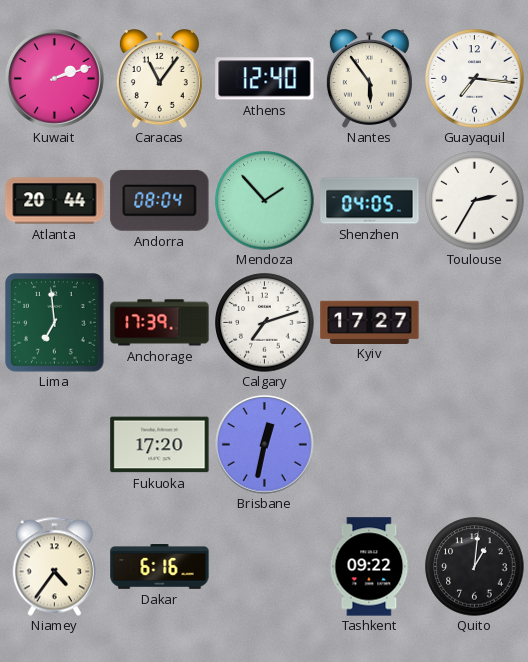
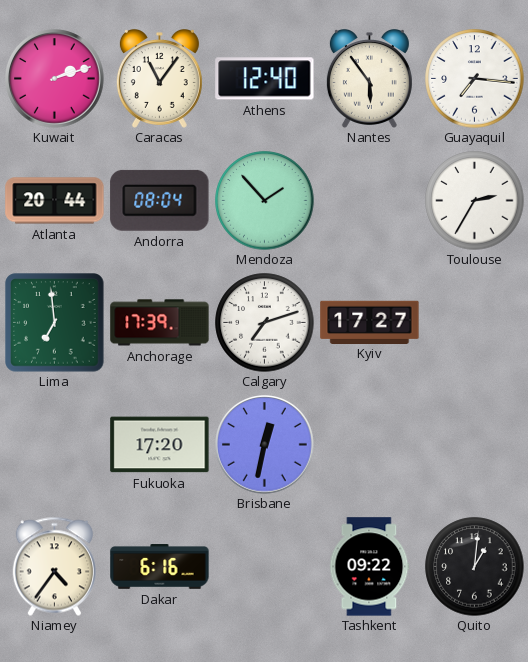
Shenzhen: 04:05 -> none (370, 201)
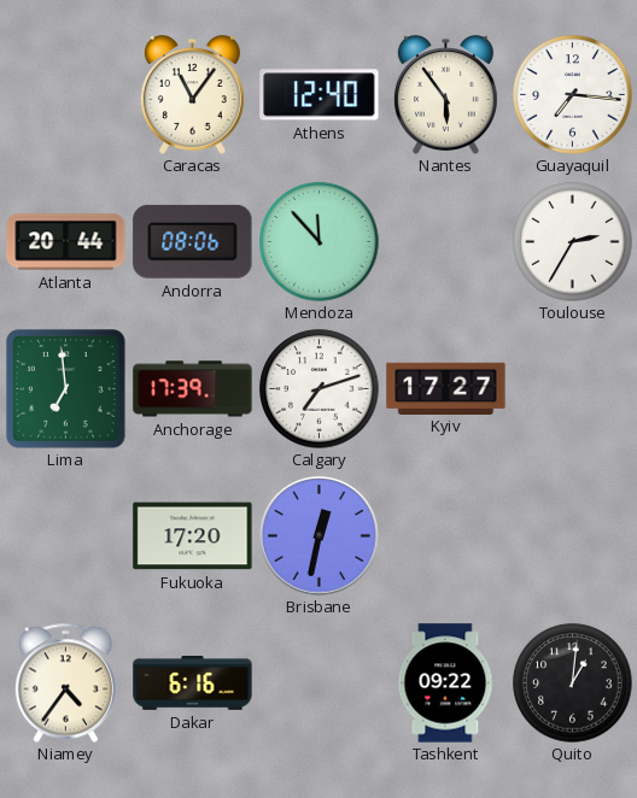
Kuwait: 2:12 -> none (55, 79)
Andorra: 08:04 -> 08:06 (193, 241)
Mendoza: 1:53 -> 11:53 (320, 242)
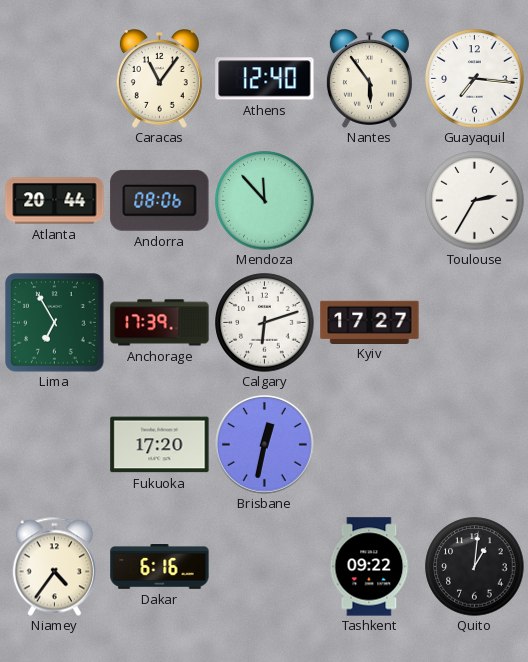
Lima: 6:59 -> 6:55 (55, 323)
Calgary: 7:12 -> 6:12 (265, 323)
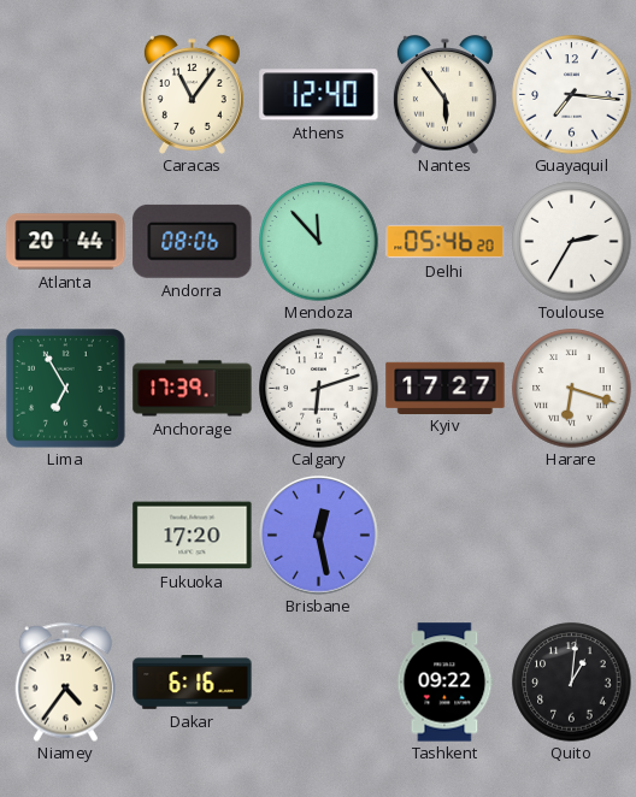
Delhi: none -> 05:46 (446, 242)
Harare: none -> 6:18 (572, 389)
Brisbane: 12:32 -> 12:28 (319, 536)
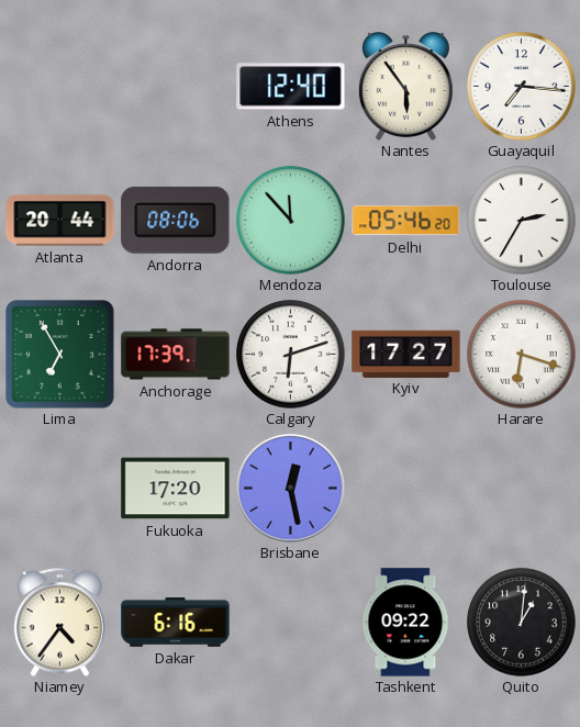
Caracas: 11:06 -> none (192, 95)
